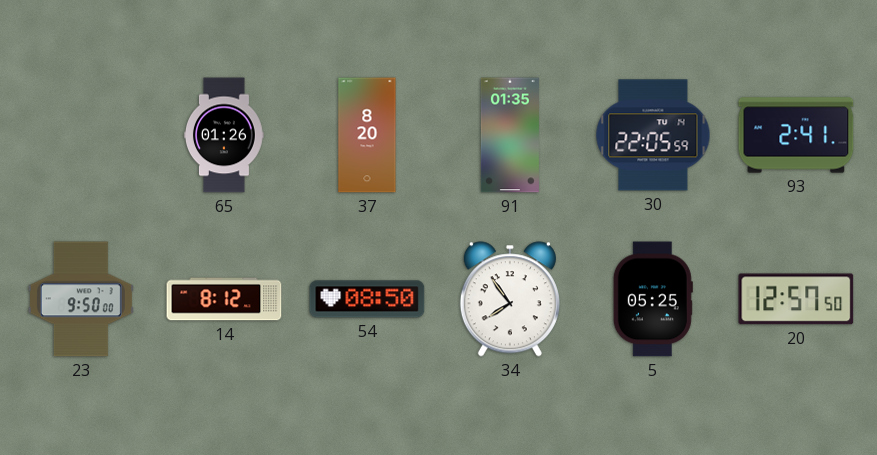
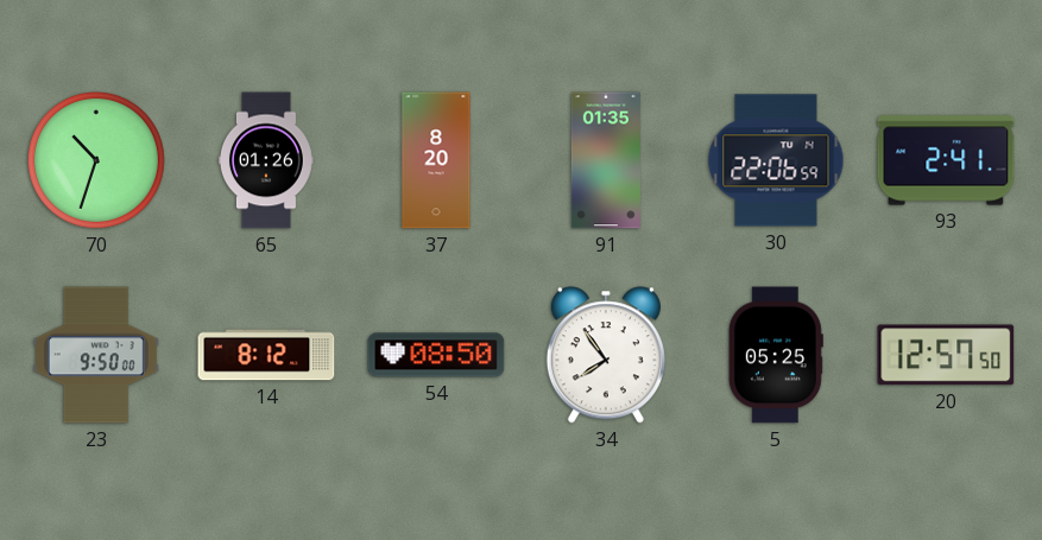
70: none -> 10:33 (96, 160)
30: 22:05 -> 22:06 (776, 160)
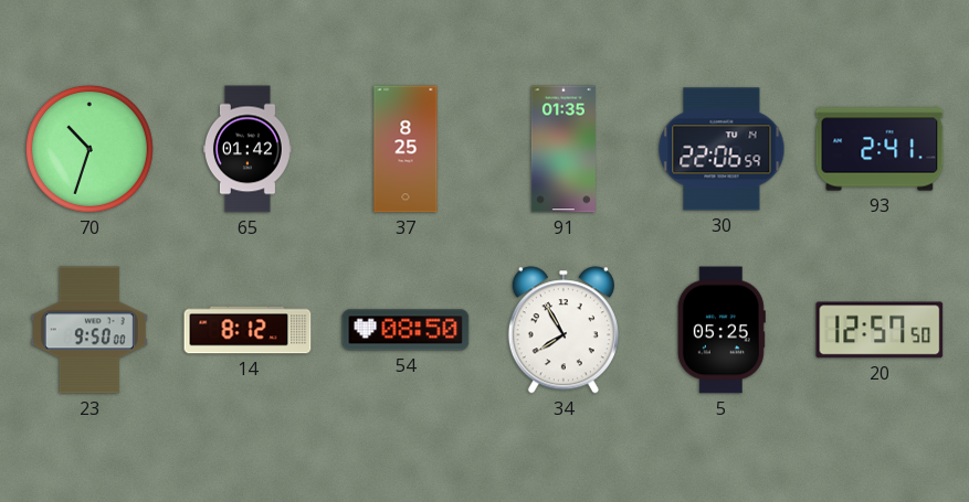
65: 01:26 -> 01:42 (247, 149)
37: 8:20 -> 8:25 (405, 149)
34: 7:54 -> 7:55 (564, 330)
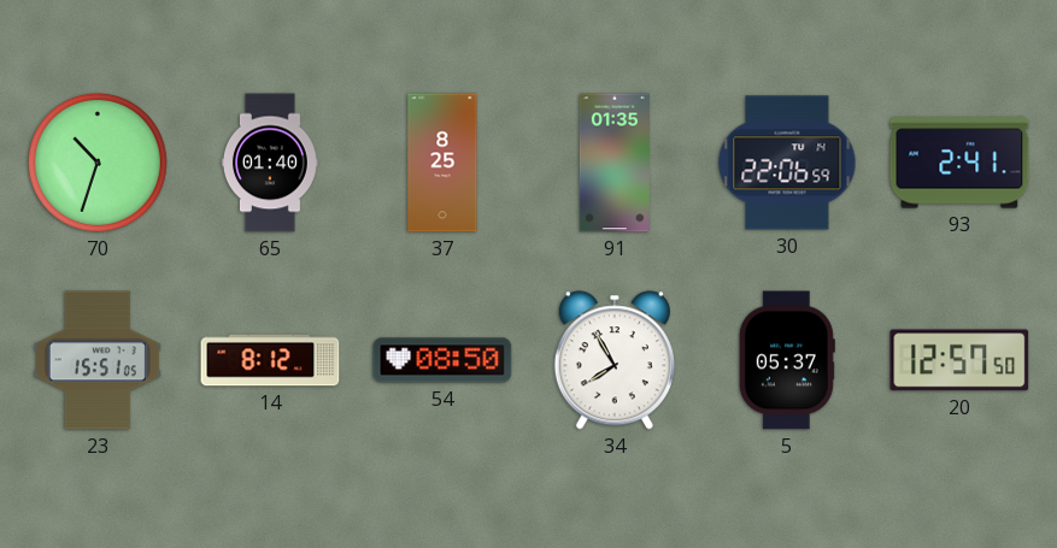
65: 01:42 -> 01:40 (270, 163)
23: 9:50 -> 15:51 (98, 360)
5: 05:25 -> 05:37 (787, 360)
